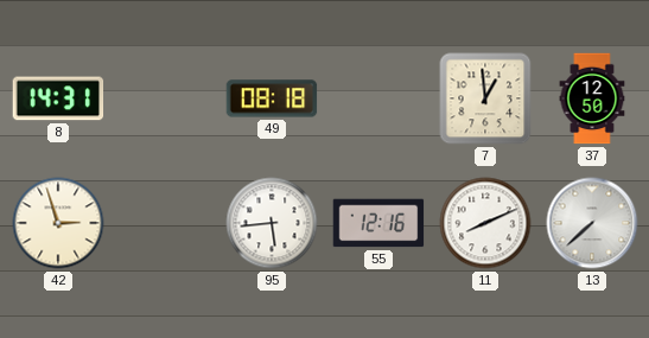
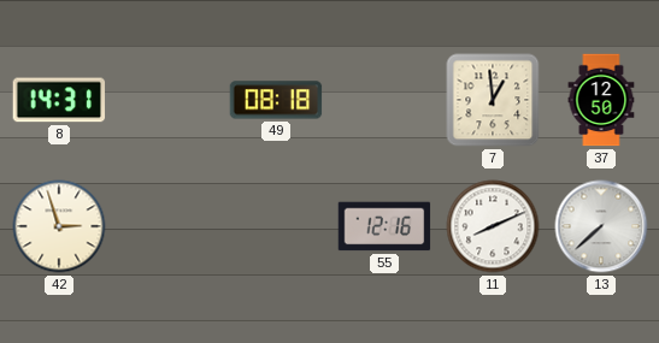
95: 5:44 -> none (272, 223)
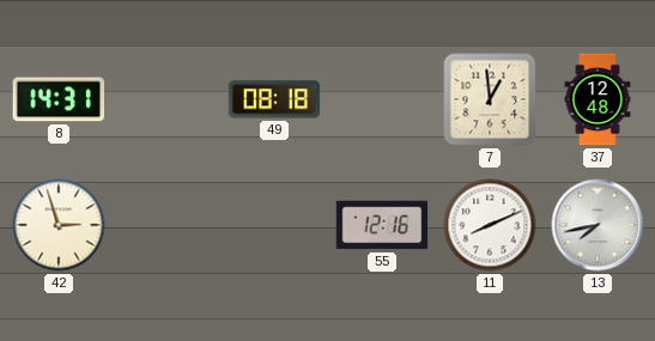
37: 12:50 -> 12:48 (598, 99)
13: 7:38 -> 7:43 (598, 225)
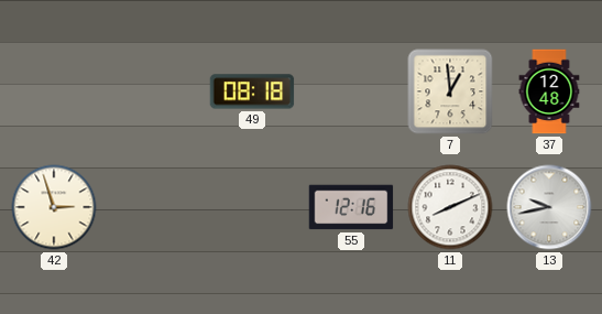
8: 14:31 -> none (59, 99)
13: 7:43 -> 9:43 (549, 207)
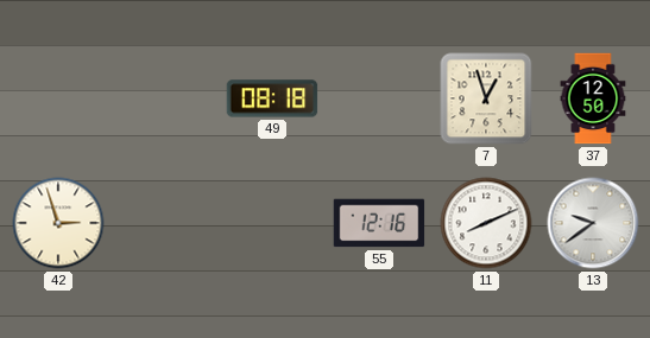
7: 12:59 -> 12:57 (486, 98)
37: 12:48 -> 12:50 (593, 98)
13: 9:43 -> 9:39 (593, 223)
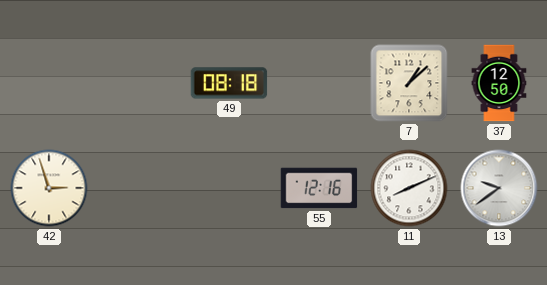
7: 12:57 -> 1:08 (409, 83)
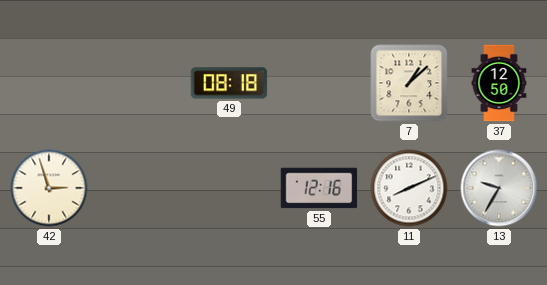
13: 9:39 -> 9:35 (499, 188)
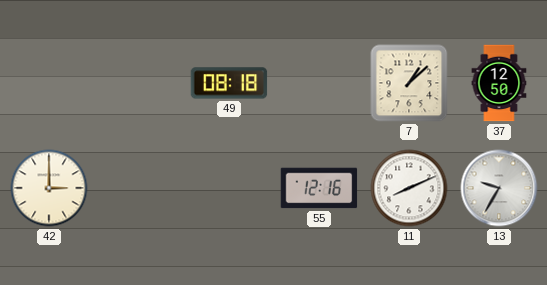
42: 2:57 -> 3:00 (49, 188)
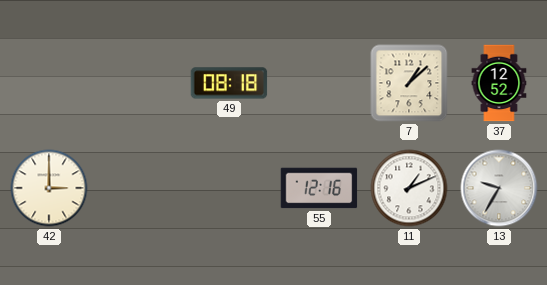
37: 12:50 -> 12:52 (499, 83)
11: 8:11 -> 1:11 (409, 188)
